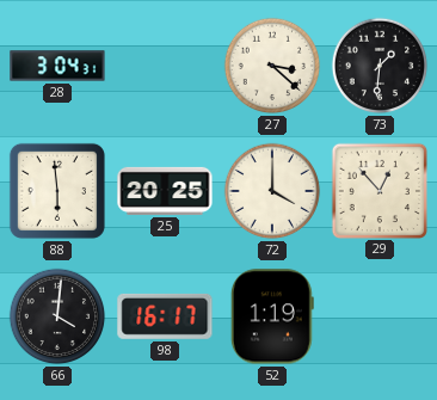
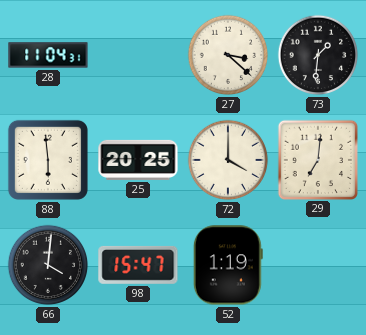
28: 3:04 -> 11:04 (48, 55)
29: 12:53 -> 7:01 (317, 159)
98: 16:17 -> 15:47 (138, 265)
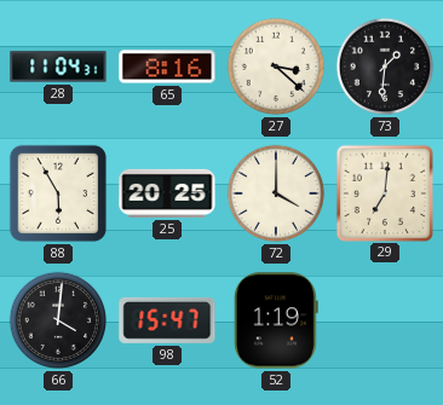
65: none -> 8:16 (167, 66)
88: 5:59 -> 5:55 (58, 193)
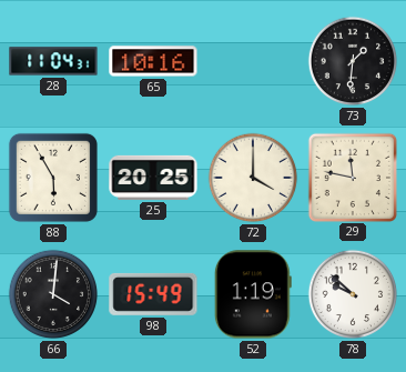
65: 8:16 -> 10:16 (153, 61)
27: 3:22 -> none (276, 66)
29: 7:01 -> 11:47 (352, 177)
98: 15:47 -> 15:49 (153, 294)
78: none -> 9:52 (353, 294)
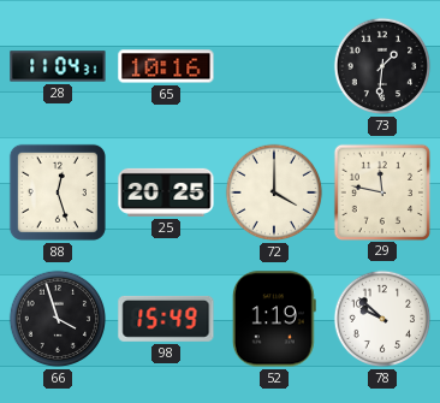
88: 5:55 -> 12:27 (58, 192)
66: 4:01 -> 3:57 (58, 319)
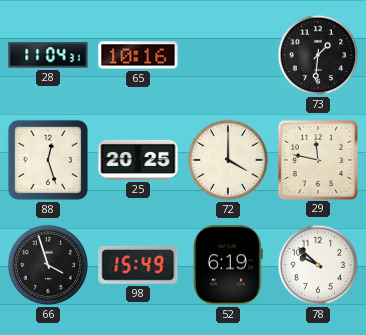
52: 1:19 -> 6:19 (228, 265)
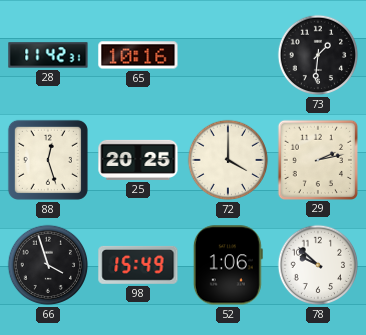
28: 11:04 -> 11:42 (48, 55)
29: 11:47 -> 2:13 (317, 159)
52: 6:19 -> 1:06 (228, 265)
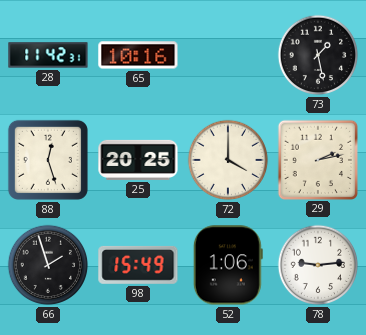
73: 1:31 -> 1:28 (318, 55)
66: 3:57 -> 1:57 (48, 265)
78: 9:52 -> 9:14 (318, 265)
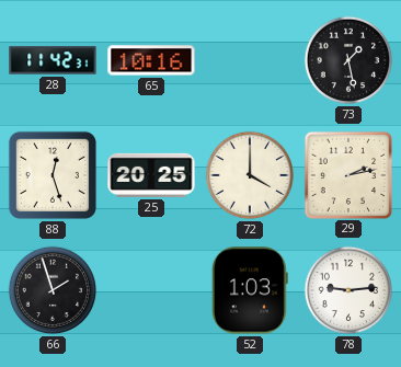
98: 15:49 -> none (138, 265)
52: 1:06 -> 1:03 (250, 290)
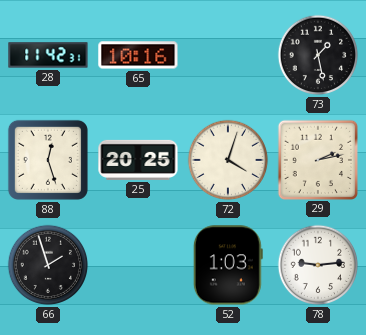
72: 4:00 -> 4:03 (228, 160)
